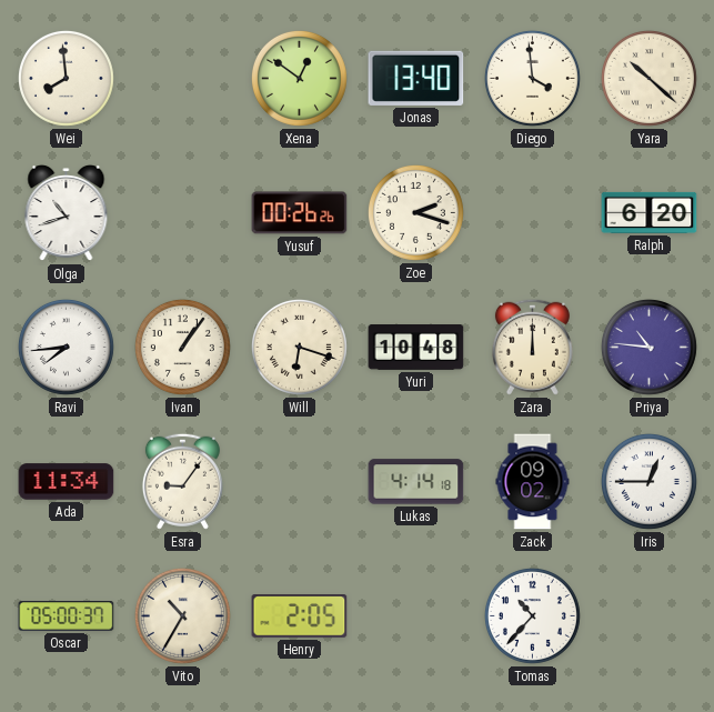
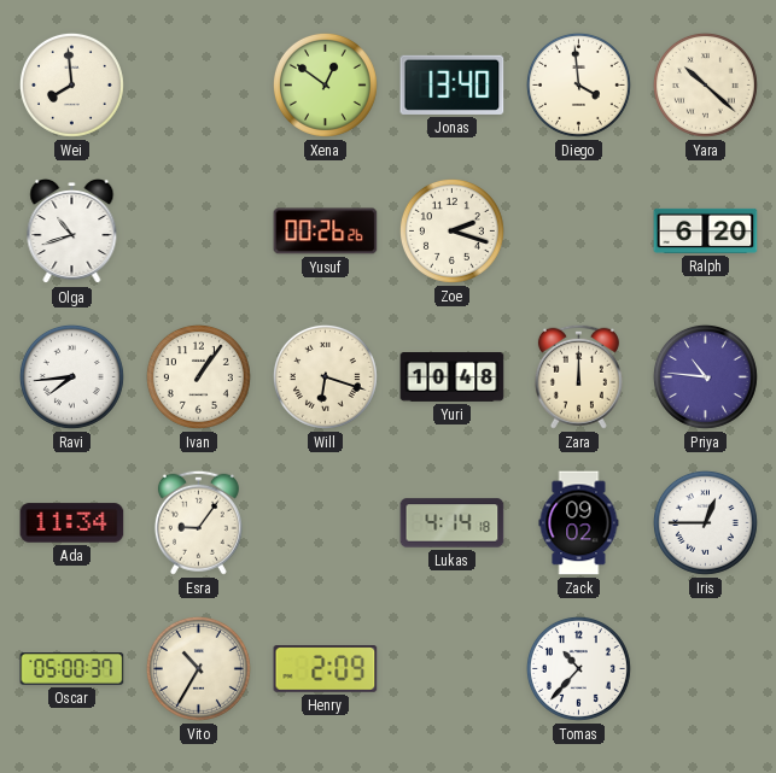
Henry: 2:05 -> 2:09 (326, 669)
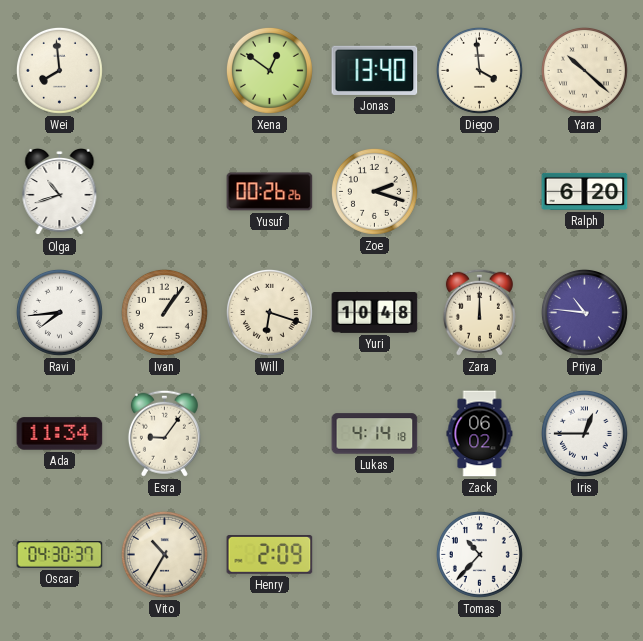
Zack: 09:02 -> 06:02 (480, 434)
Oscar: 05:00 -> 04:30 (60, 555)
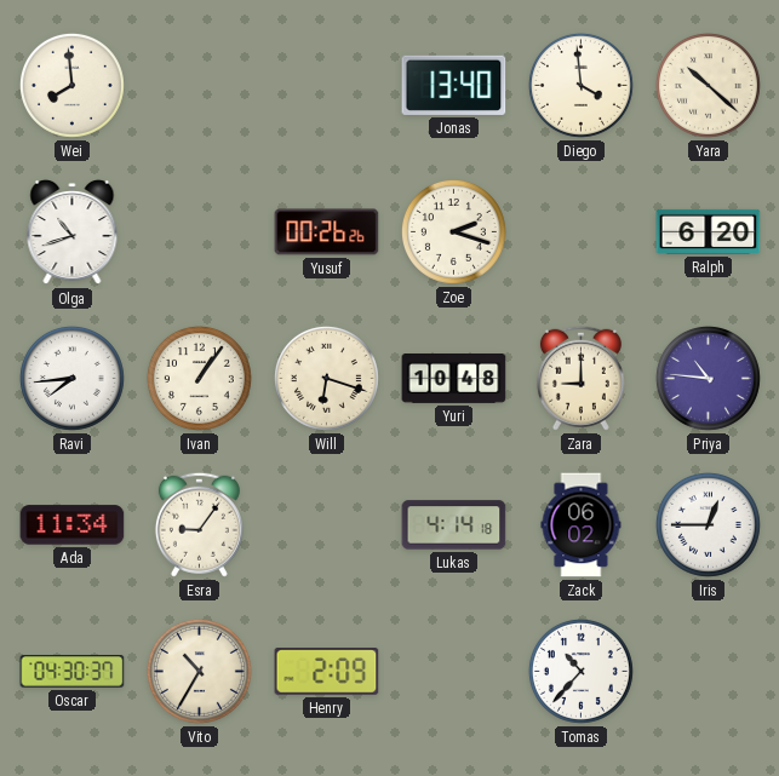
Xena: 12:51 -> none (269, 70)
Zara: 12:00 -> 9:00 (580, 378)
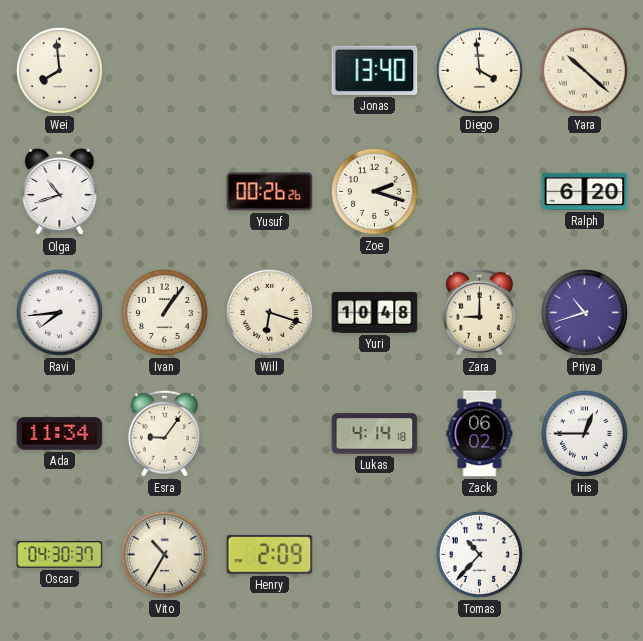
Priya: 10:46 -> 10:42 (584, 312)
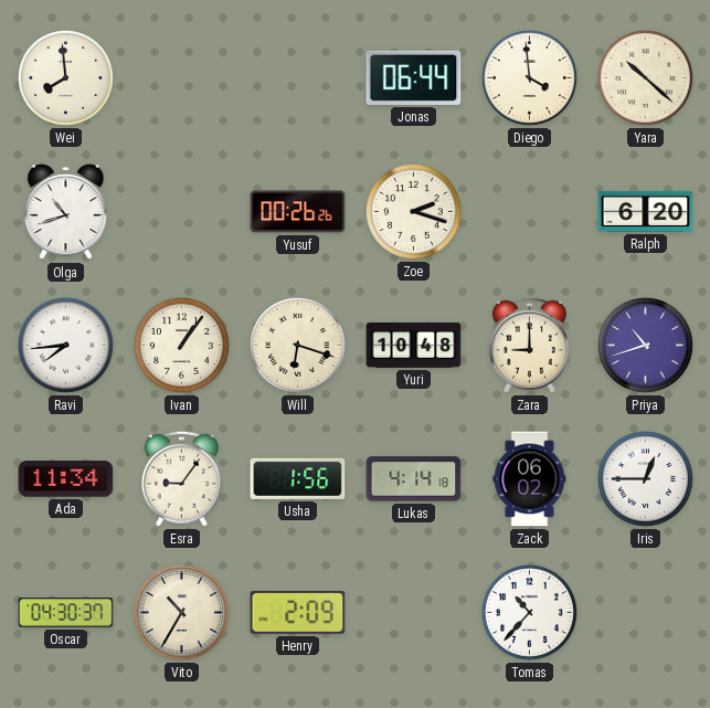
Jonas: 13:40 -> 06:44 (414, 77)
Usha: none -> 1:56 (298, 478)
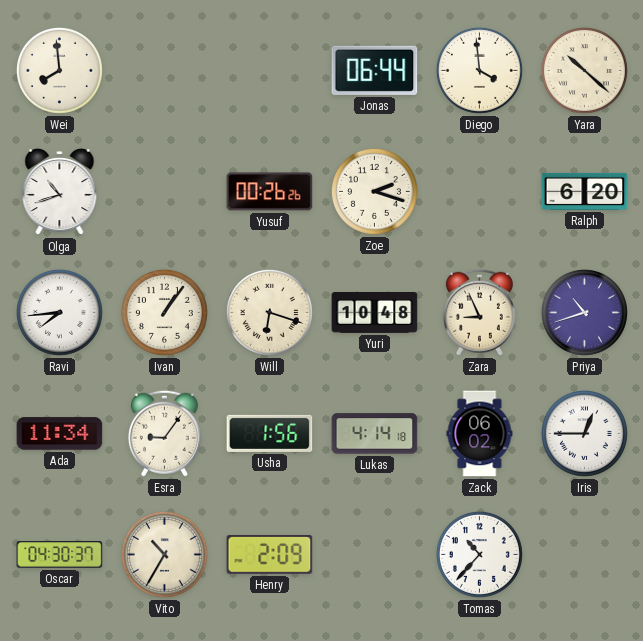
Zara: 9:00 -> 8:56 (479, 312)
